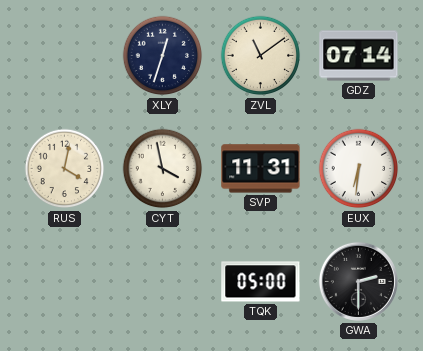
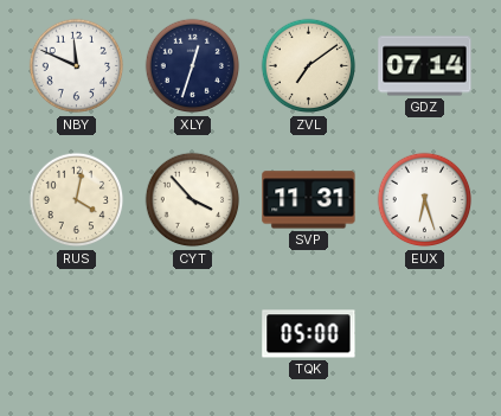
NBY: none -> 11:49 (77, 66)
ZVL: 11:09 -> 7:09 (309, 66)
CYT: 3:58 -> 3:53 (193, 200)
EUX: 6:31 -> 6:27 (425, 200)
GWA: 2:30 -> none (358, 281)
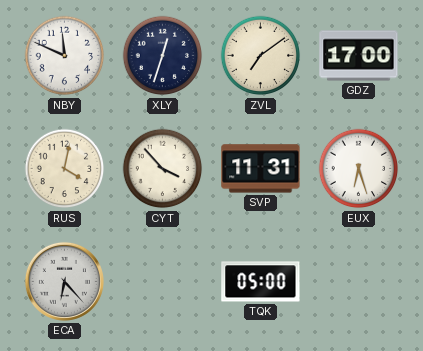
GDZ: 07:14 -> 17:00 (359, 56)
ECA: none -> 6:23 (64, 281)
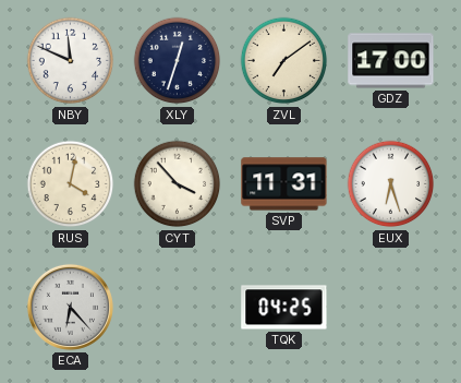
TQK: 05:00 -> 04:25 (284, 308)
